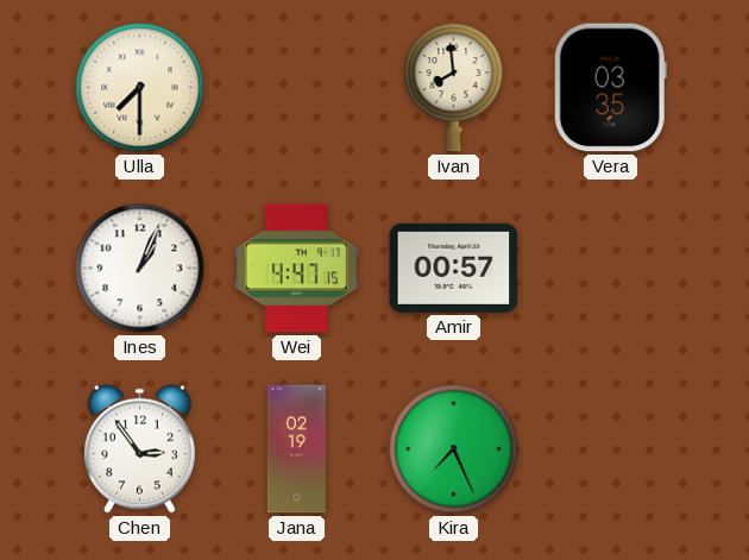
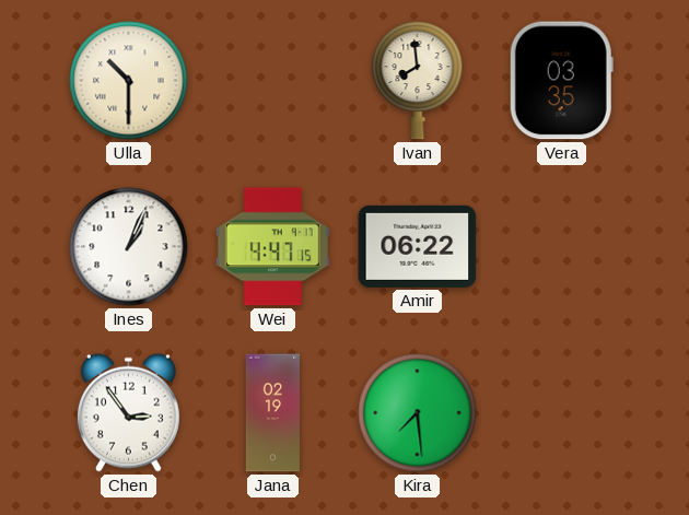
Ulla: 7:30 -> 10:30 (129, 81)
Amir: 00:57 -> 06:22 (418, 246)
Kira: 7:26 -> 7:29 (418, 413)
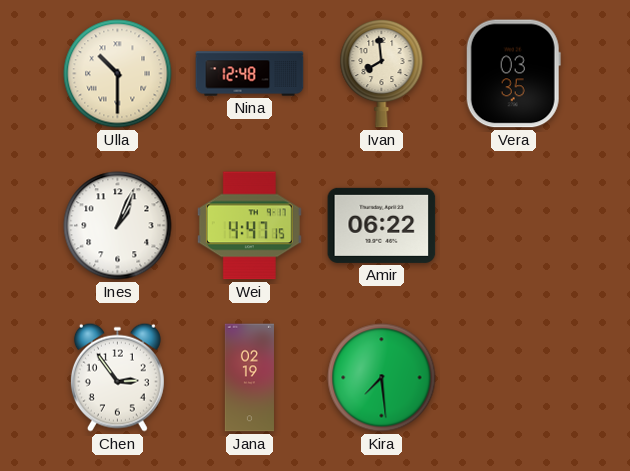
Nina: none -> 12:48 (250, 74)
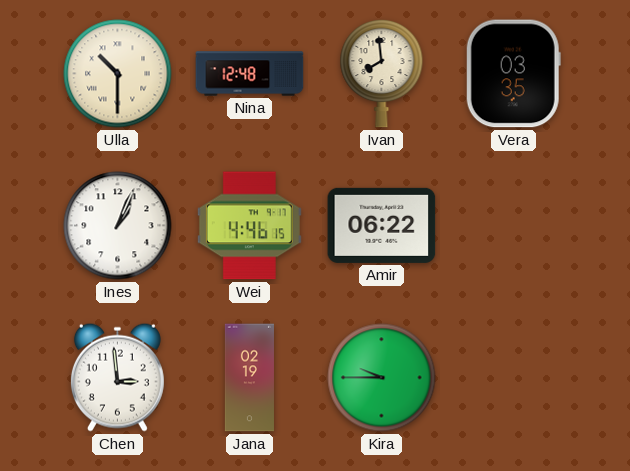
Wei: 4:47 -> 4:46 (249, 226)
Chen: 2:54 -> 2:59 (117, 377)
Kira: 7:29 -> 9:45 (382, 378)
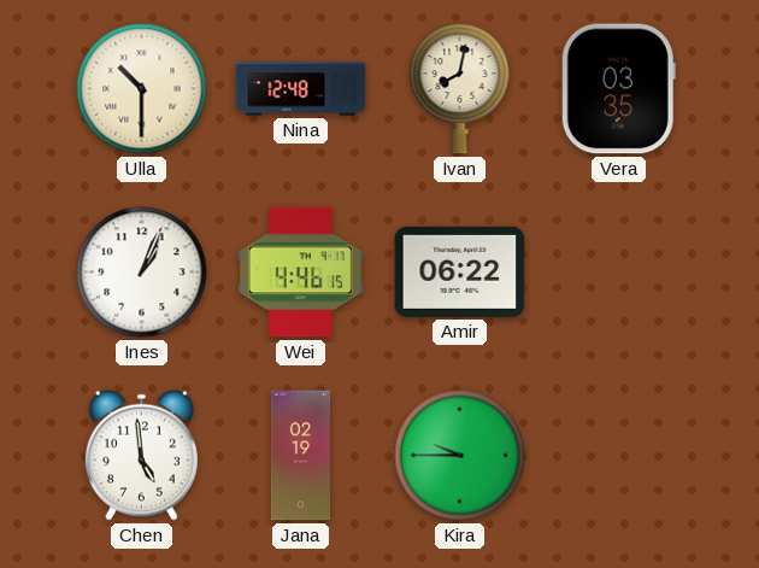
Ivan: 7:59 -> 8:02 (460, 88)
Chen: 2:59 -> 4:59 (141, 455)
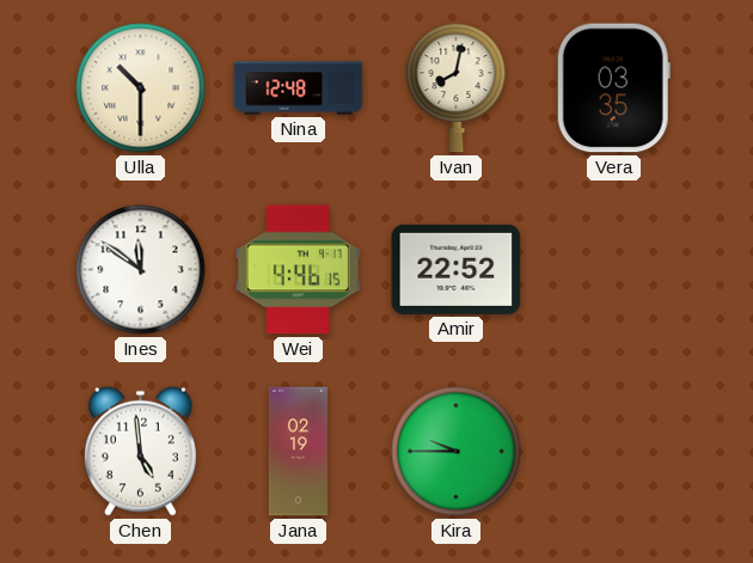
Ines: 1:04 -> 11:51 (141, 270)
Amir: 06:22 -> 22:52 (457, 269)
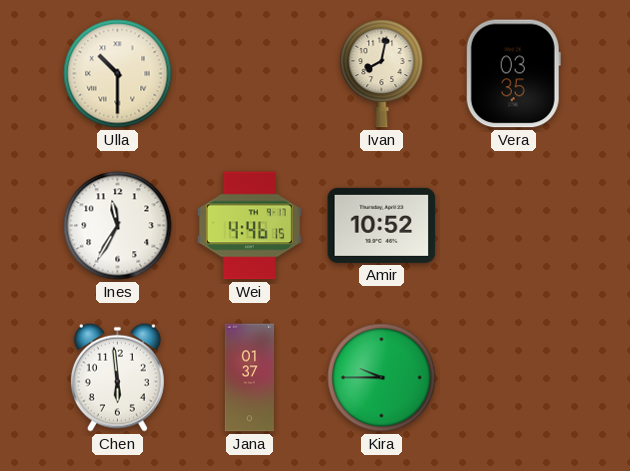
Nina: 12:48 -> none (299, 88)
Ines: 11:51 -> 11:35 (118, 226)
Amir: 22:52 -> 10:52 (382, 225)
Chen: 4:59 -> 5:59 (117, 377)
Jana: 02:19 -> 01:37 (249, 378)
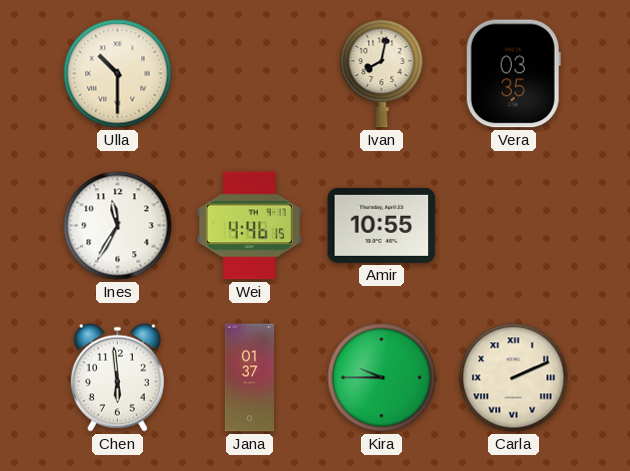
Amir: 10:52 -> 10:55 (382, 225)
Carla: none -> 2:11 (514, 378)
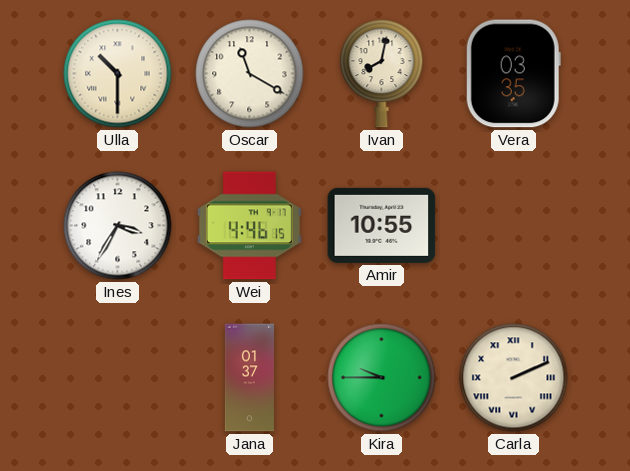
Oscar: none -> 11:20 (250, 74)
Ines: 11:35 -> 3:35 (118, 226)
Chen: 5:59 -> none (117, 377)
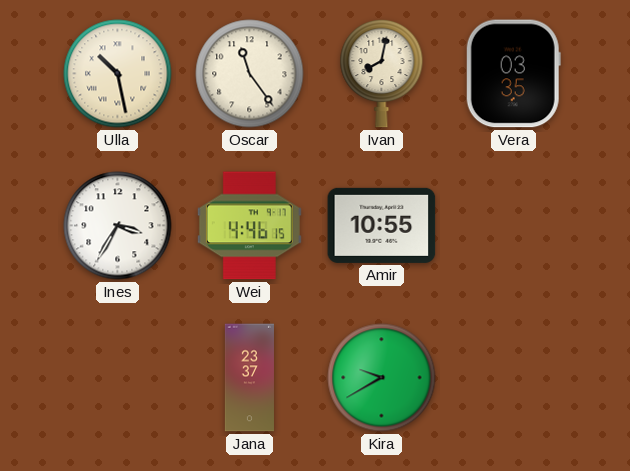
Ulla: 10:30 -> 10:28 (118, 74)
Oscar: 11:20 -> 11:24 (250, 74)
Jana: 01:37 -> 23:37 (249, 378)
Kira: 9:45 -> 9:40 (382, 378)
Carla: 2:11 -> none (514, 378)
